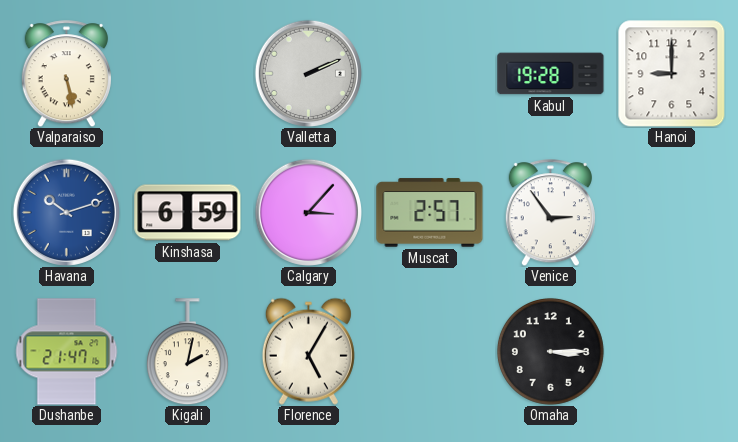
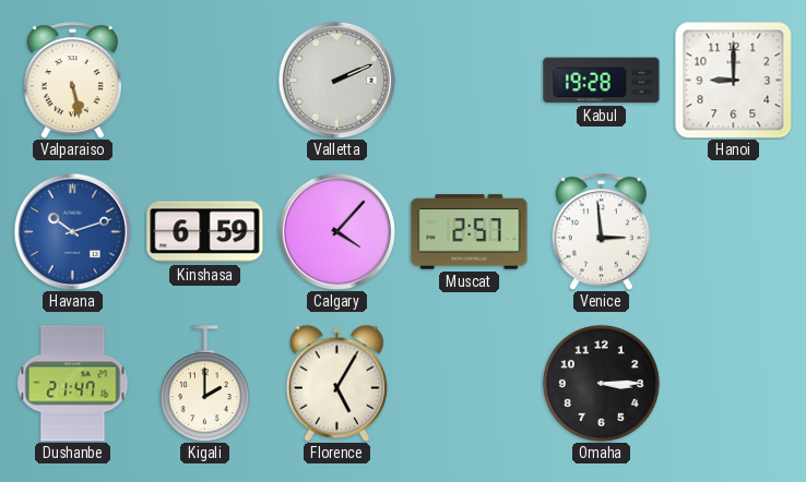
Calgary: 3:07 -> 4:07 (336, 231)
Venice: 2:54 -> 2:59 (601, 232)
Kigali: 2:02 -> 2:00 (204, 384)
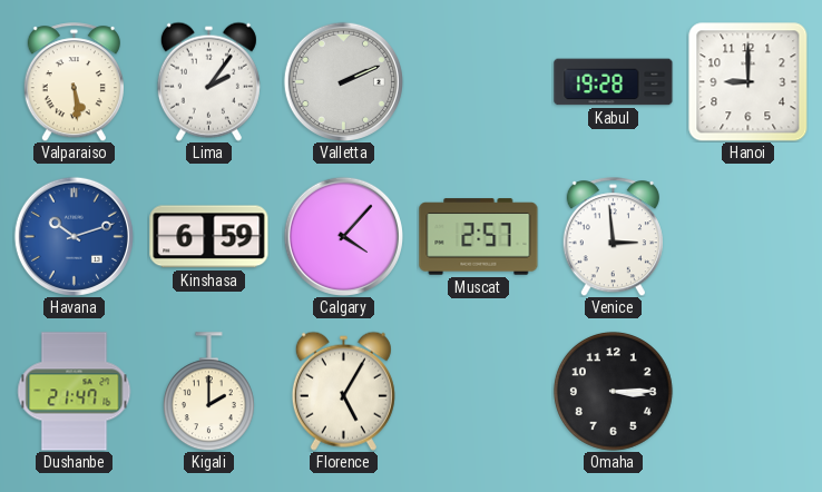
Valparaiso: 5:28 -> 5:29 (74, 82)
Lima: none -> 2:06 (208, 81)
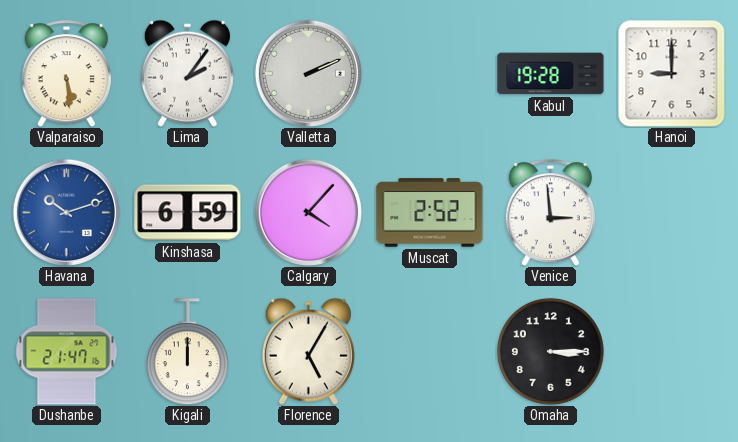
Muscat: 2:57 -> 2:52 (430, 213)
Kigali: 2:00 -> 12:00 (187, 352)
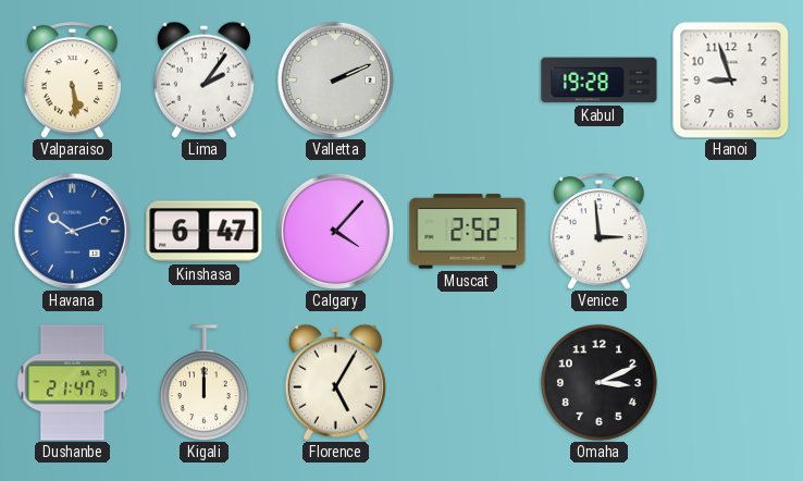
Hanoi: 9:00 -> 8:57 (730, 79)
Kinshasa: 6:59 -> 6:47 (205, 232)
Omaha: 3:15 -> 3:11 (598, 382)
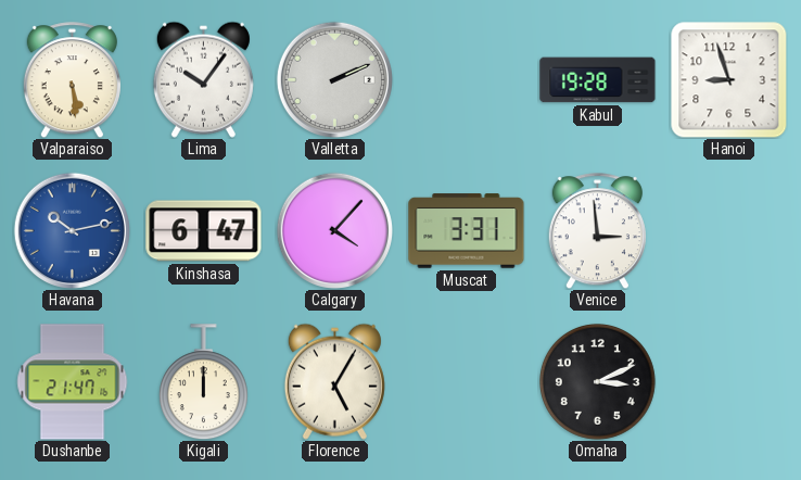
Lima: 2:06 -> 10:06 (203, 79)
Havana: 10:12 -> 10:13 (72, 230)
Muscat: 2:52 -> 3:31 (467, 231)
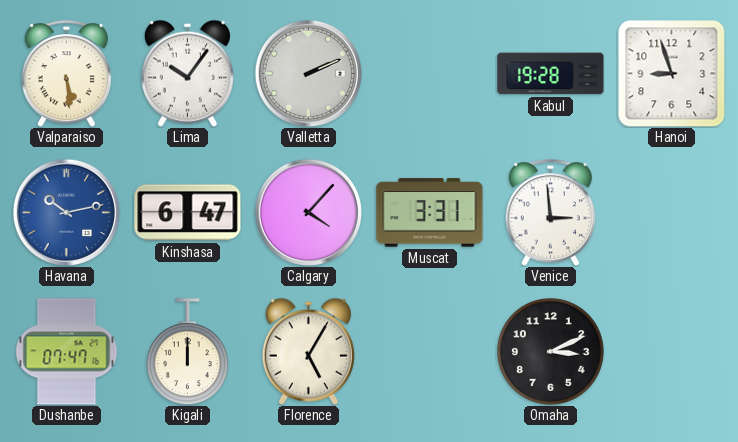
Dushanbe: 21:47 -> 07:47 (67, 352)
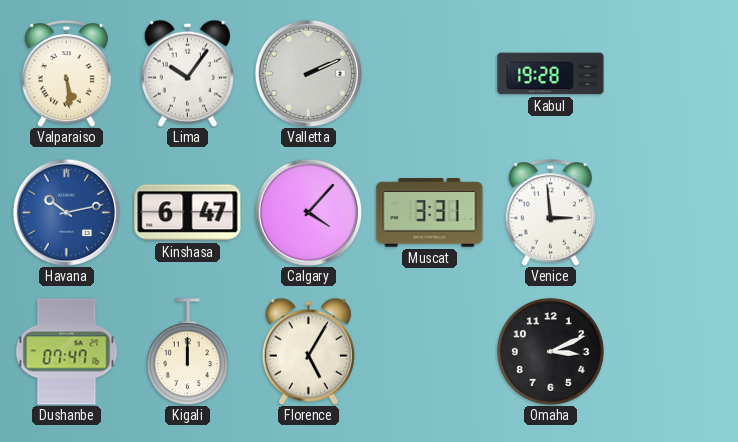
Hanoi: 8:57 -> none (671, 73)
